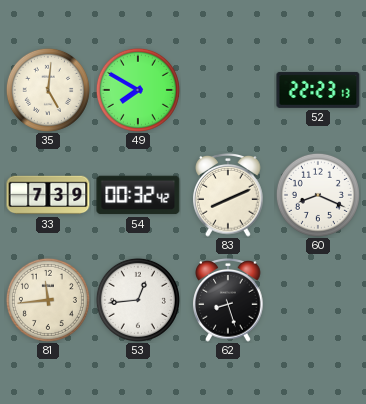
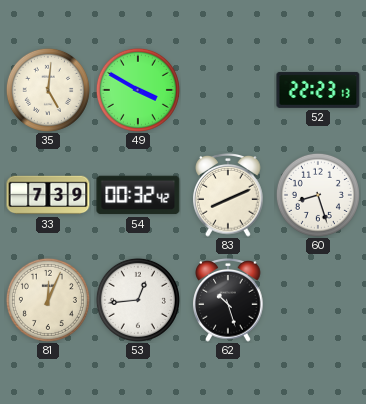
49: 7:50 -> 3:50 (138, 90)
60: 8:19 -> 8:27 (318, 195)
81: 11:44 -> 12:04 (48, 300)
62: 8:27 -> 10:27 (228, 301)
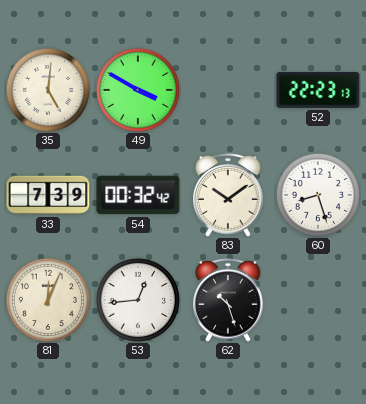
83: 8:11 -> 10:09 (228, 196)
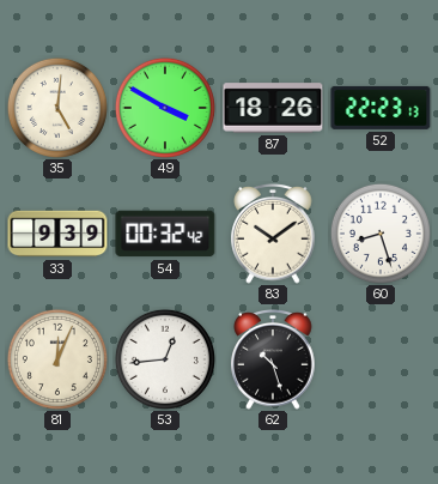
87: none -> 18:26 (273, 108)
33: 7:39 -> 9:39 (57, 234)
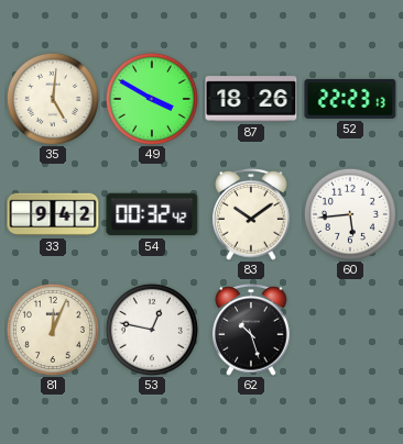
33: 9:39 -> 9:42 (53, 214)
60: 8:27 -> 5:44 (350, 214)
53: 12:44 -> 12:47 (152, 330)
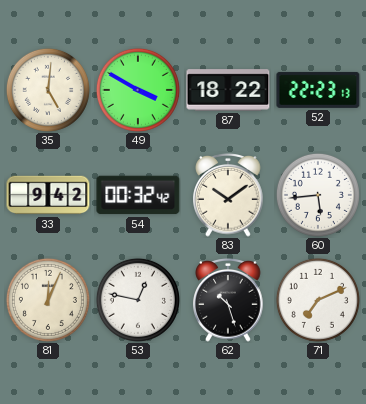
87: 18:26 -> 18:22 (228, 90)
71: none -> 7:11 (318, 300)
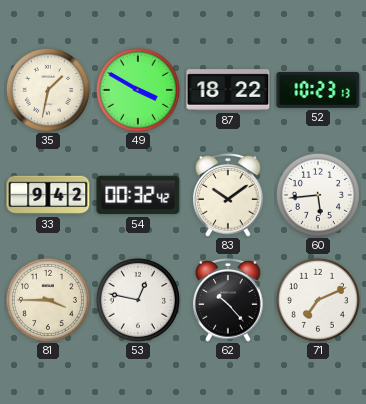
35: 5:01 -> 1:32 (48, 90)
52: 22:23 -> 10:23 (318, 90)
81: 12:04 -> 3:45 (48, 300)
62: 10:27 -> 10:23 (228, 301)
